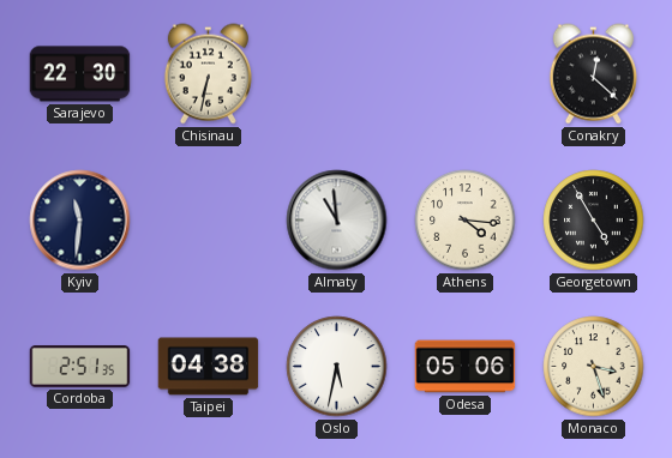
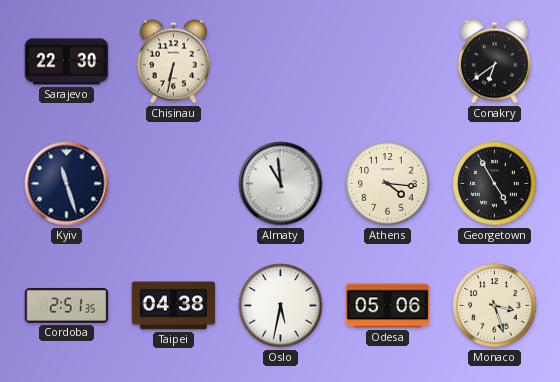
Conakry: 12:22 -> 6:39 (494, 62)
Kyiv: 11:31 -> 11:27 (67, 184)
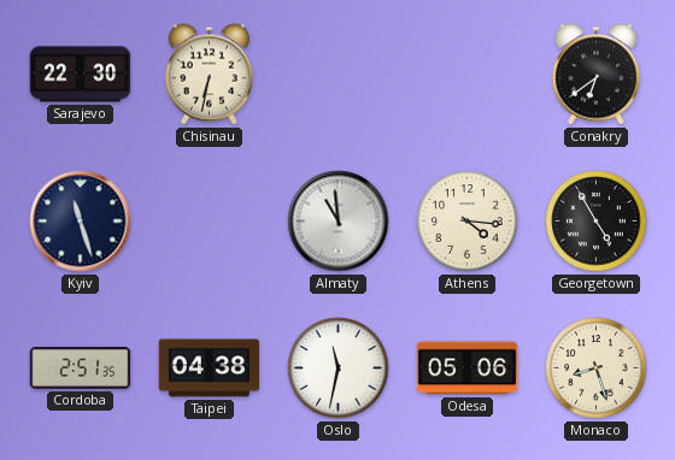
Oslo: 5:32 -> 11:32 (339, 368)
Monaco: 3:27 -> 8:27 (597, 368)
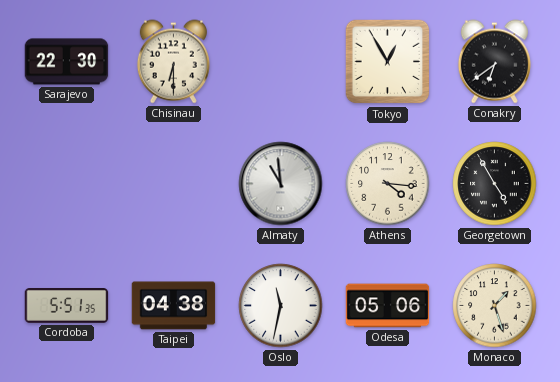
Chisinau: 6:32 -> 6:30 (173, 62)
Tokyo: none -> 12:55 (388, 62)
Kyiv: 11:27 -> none (81, 222)
Cordoba: 2:51 -> 5:51 (67, 306)
Monaco: 8:27 -> 1:27 (495, 306)
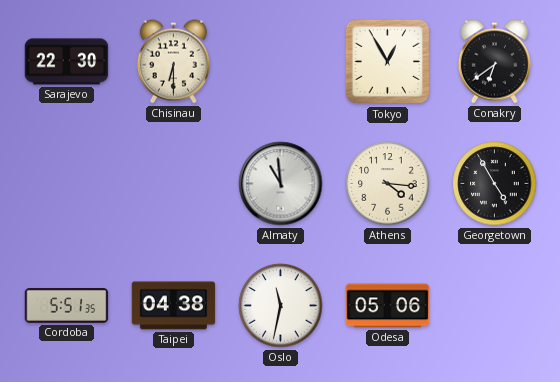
Monaco: 1:27 -> none (495, 306)
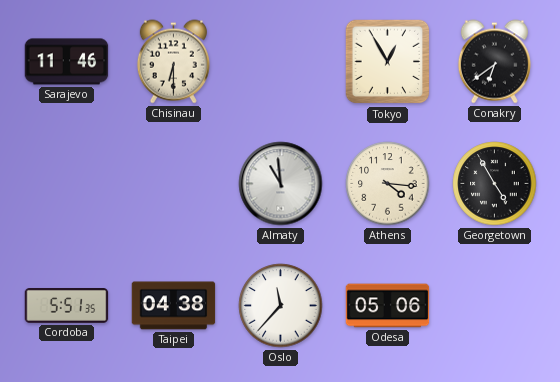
Sarajevo: 22:30 -> 11:46 (67, 62)
Oslo: 11:32 -> 11:37 (281, 306)
